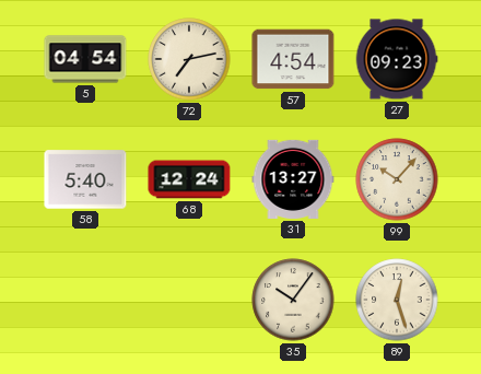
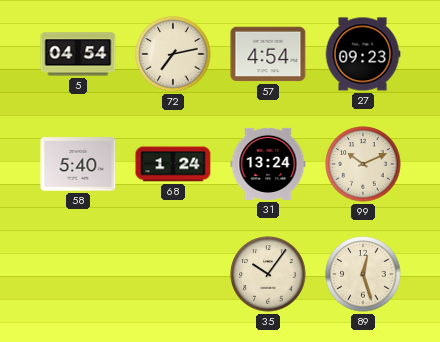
68: 12:24 -> 1:24 (173, 164)
31: 13:27 -> 13:24 (268, 164)
99: 10:07 -> 10:11 (363, 164)
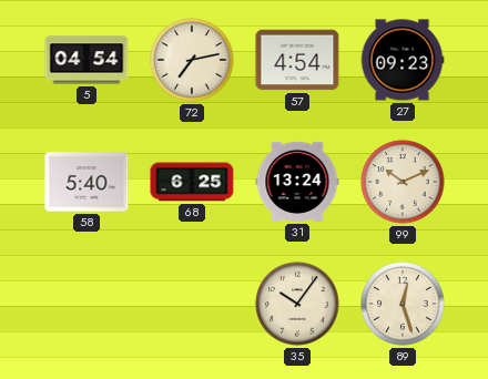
68: 1:24 -> 6:25 (192, 182)
